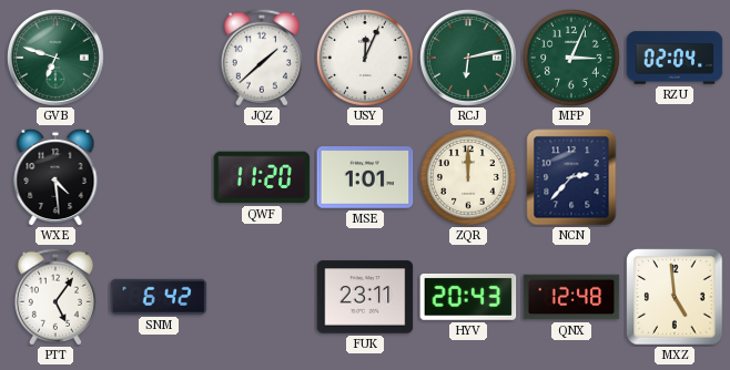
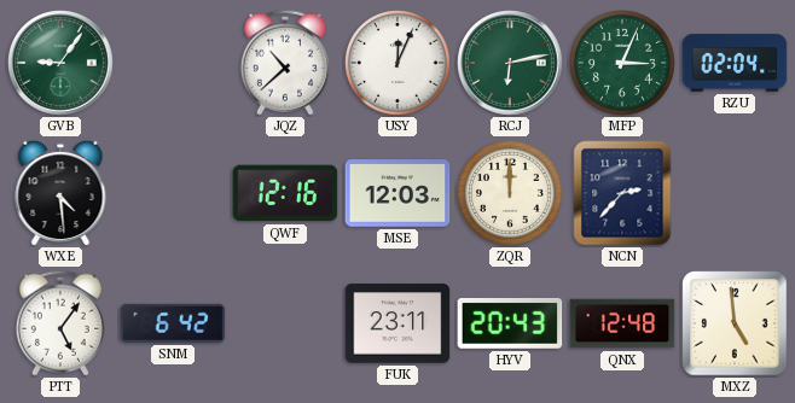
GVB: 6:48 -> 9:06 (62, 64)
JQZ: 1:38 -> 10:38 (285, 63)
QWF: 11:20 -> 12:16 (285, 193)
MSE: 1:01 -> 12:03 (397, 193)
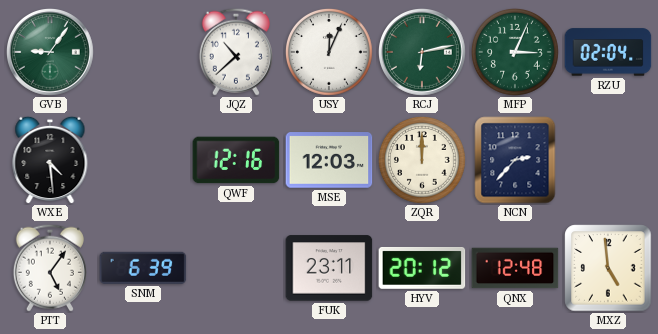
SNM: 6:42 -> 6:39 (143, 268)
HYV: 20:43 -> 20:12 (422, 268)
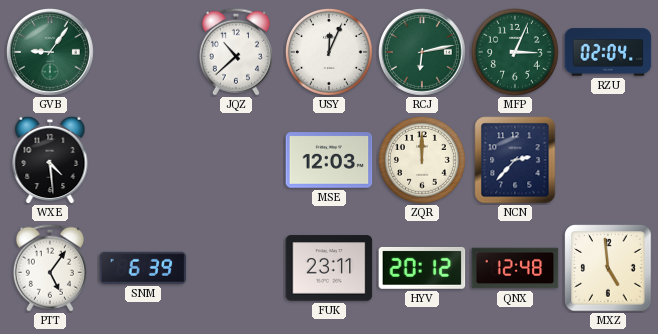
QWF: 12:16 -> none (236, 160)
